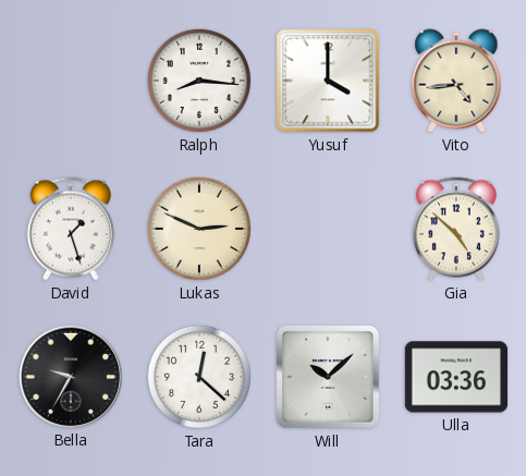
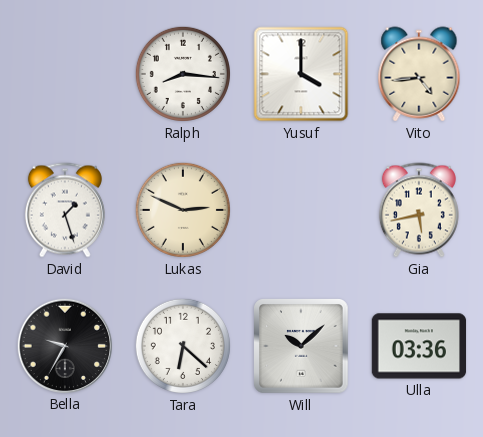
Gia: 4:52 -> 5:43 (419, 210)
Tara: 12:22 -> 6:22 (183, 346)
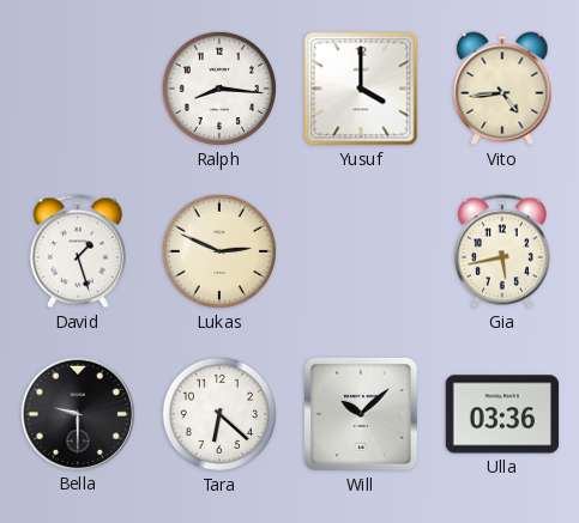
Bella: 9:35 -> 9:30 (77, 413)
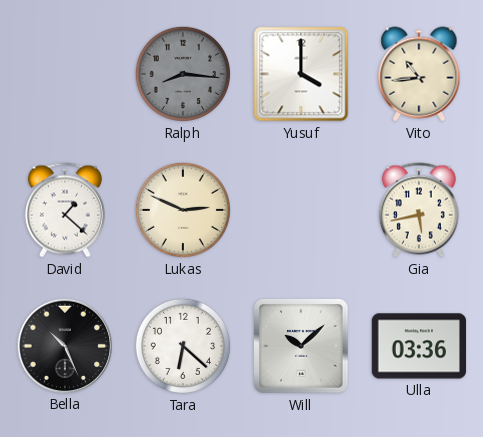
Ralph dial: white -> grey (183, 74)
Vito: 4:44 -> 10:44 (419, 74)
David: 1:27 -> 1:22 (65, 210)
Bella: 9:30 -> 10:26 (64, 345)
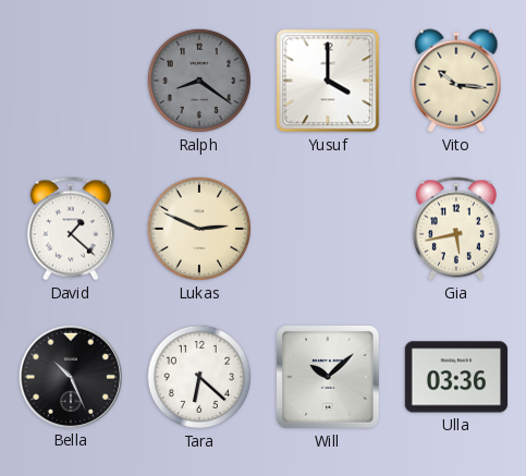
Ralph: 8:16 -> 8:21 (199, 81)
Vito: 10:44 -> 10:16 (456, 81)
